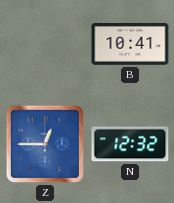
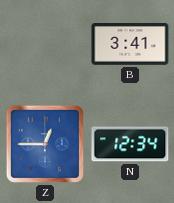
B: 10:41 -> 3:41 (130, 45)
N: 12:32 -> 12:34 (130, 144)
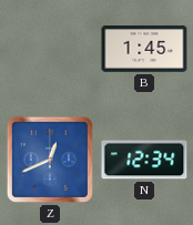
B: 3:41 -> 1:45 (144, 50)
Z: 12:45 -> 12:41 (50, 160)
